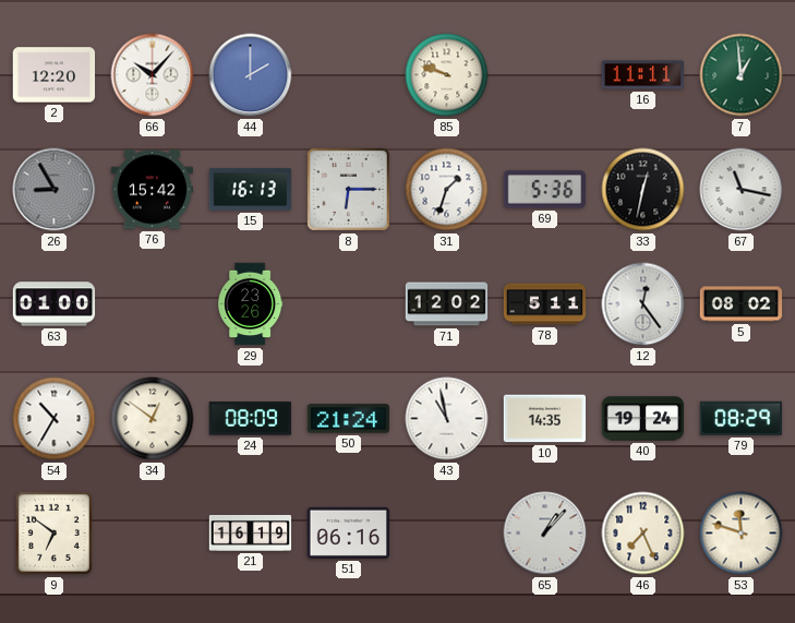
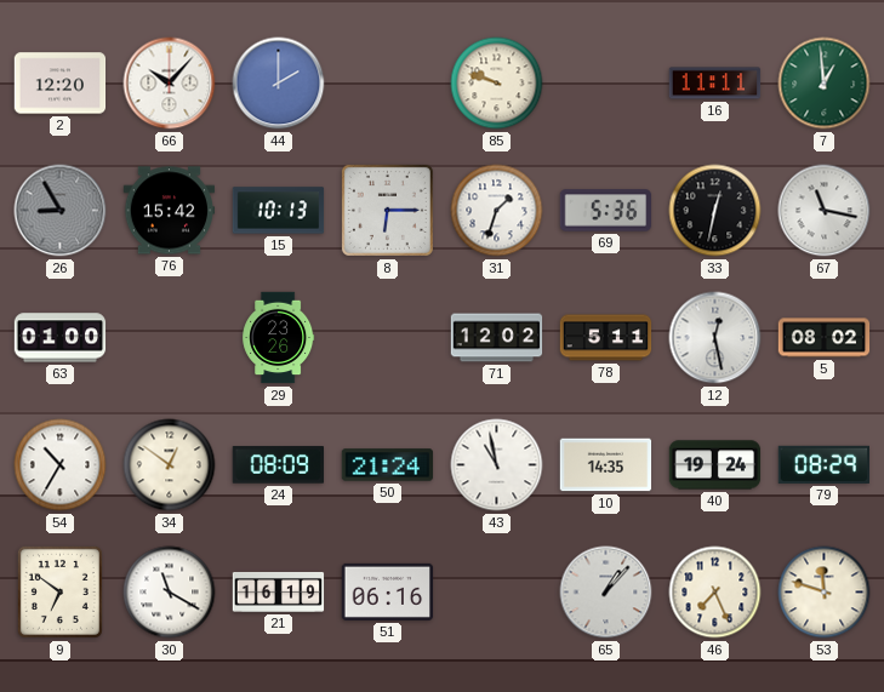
15: 16:13 -> 10:13 (279, 211)
12: 12:24 -> 12:28 (715, 338)
30: none -> 11:20 (170, 593)
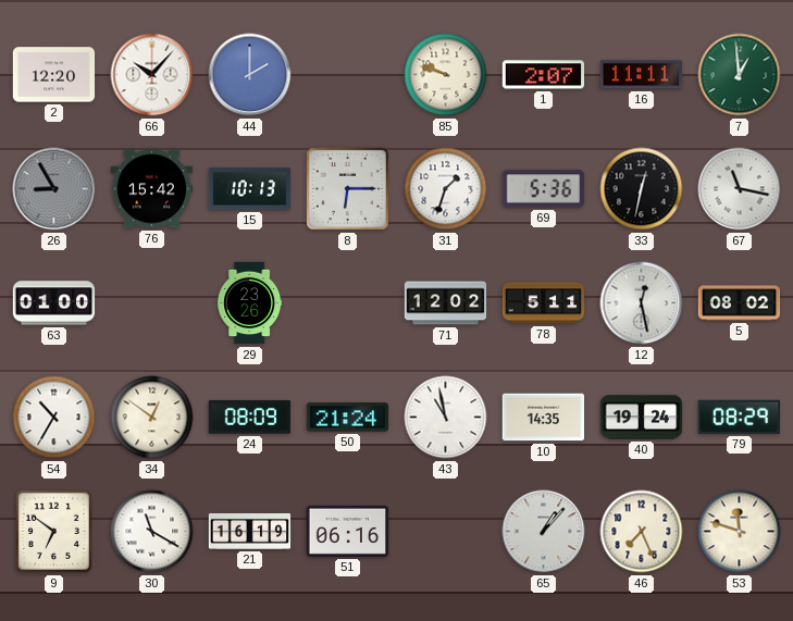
1: none -> 2:07 (544, 75)
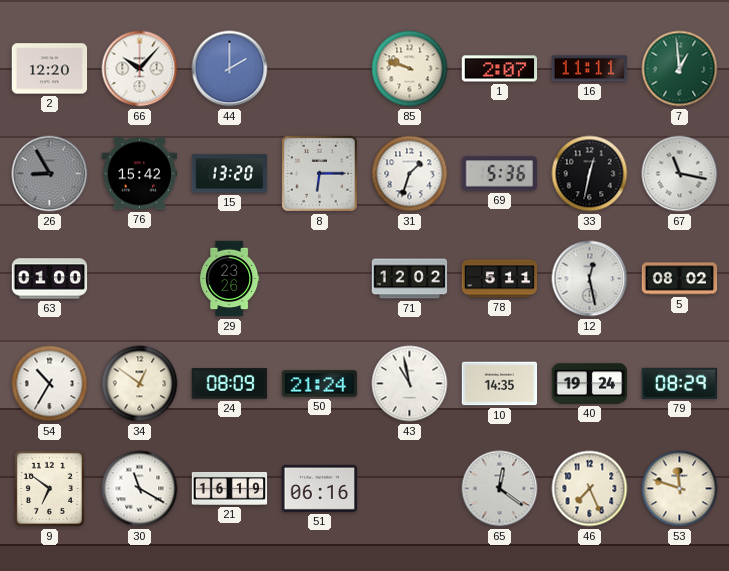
15: 10:13 -> 13:20 (230, 174)
65: 1:07 -> 12:21 (500, 489)
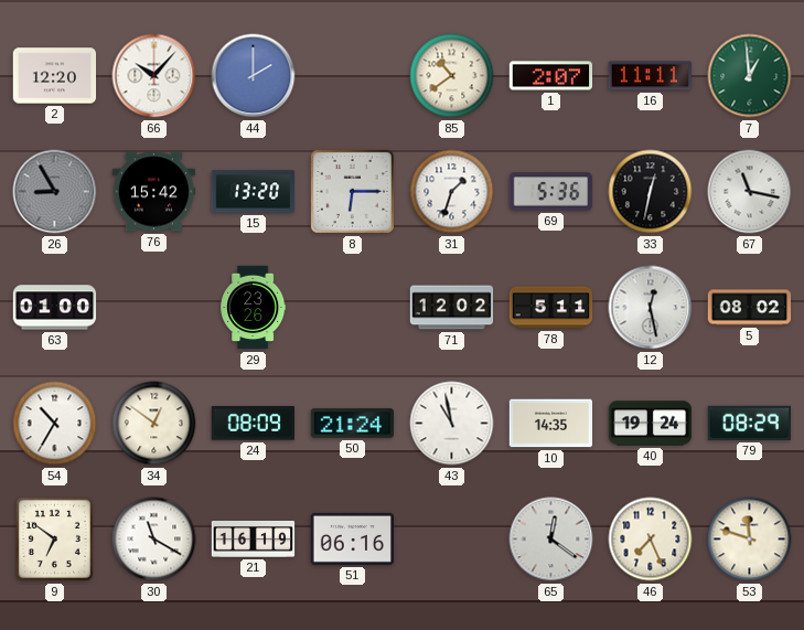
85: 9:48 -> 10:39 (452, 76)
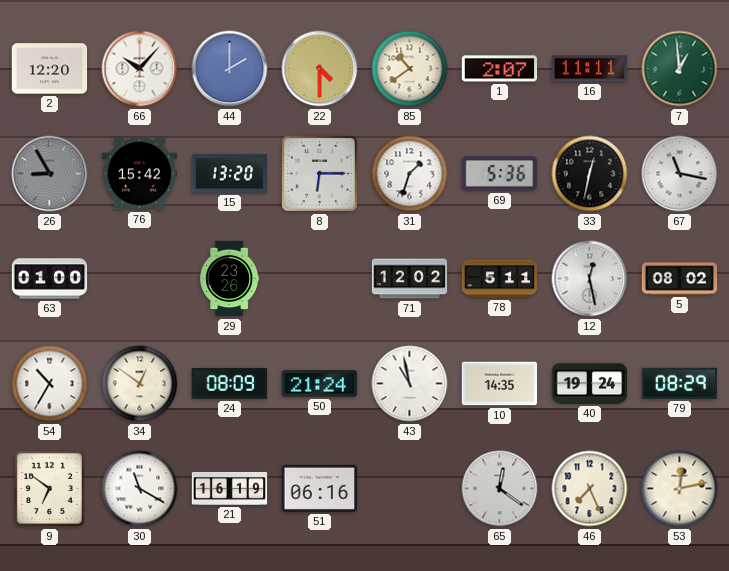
22: none -> 4:30 (320, 69)
53: 11:48 -> 12:13 (680, 489)
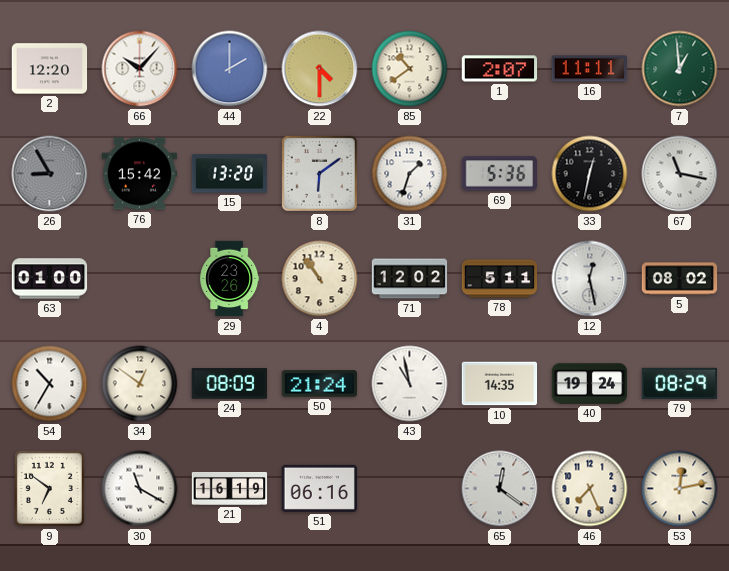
8: 6:15 -> 6:09 (319, 173)
4: none -> 10:54 (320, 279)
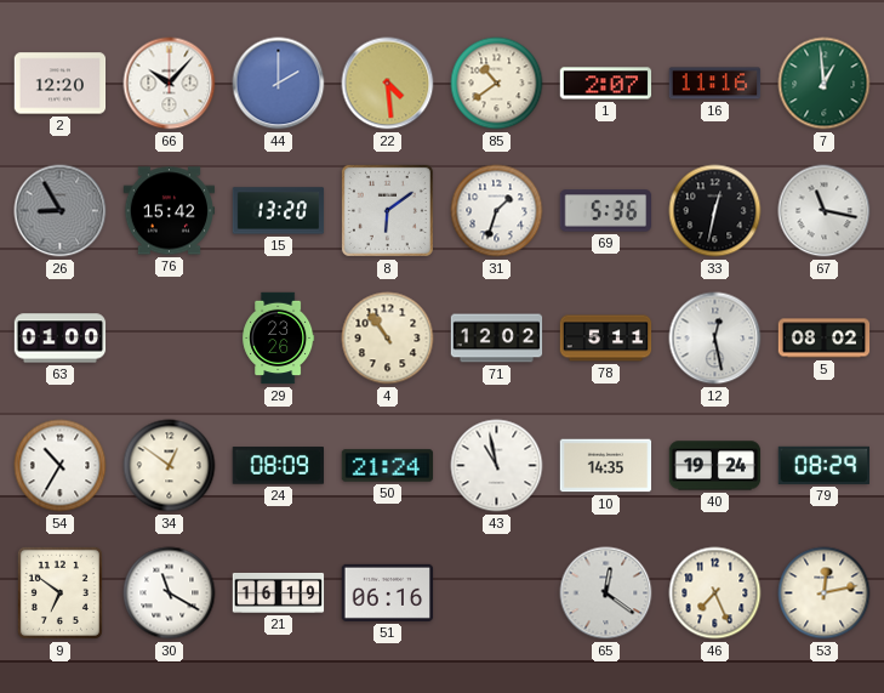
22: 4:30 -> 4:29 (388, 84)
16: 11:11 -> 11:16 (715, 84)
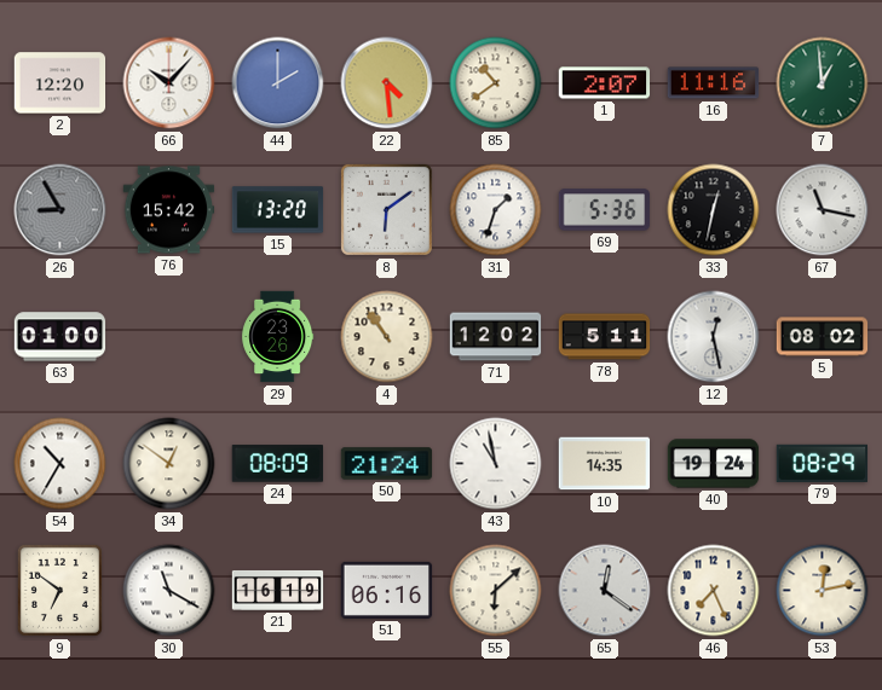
55: none -> 6:08 (496, 591)
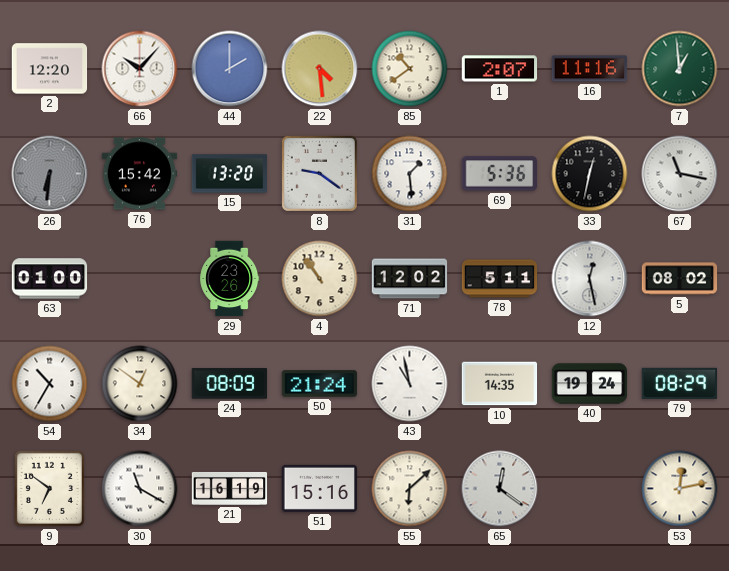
26: 8:55 -> 6:31 (50, 174)
8: 6:09 -> 9:21 (319, 173)
31: 1:33 -> 1:29 (410, 174)
51: 06:16 -> 15:16 (320, 488)
46: 7:26 -> none (714, 591)
